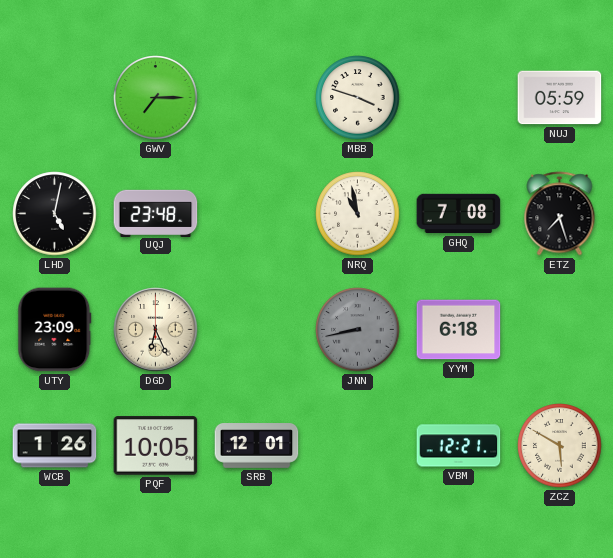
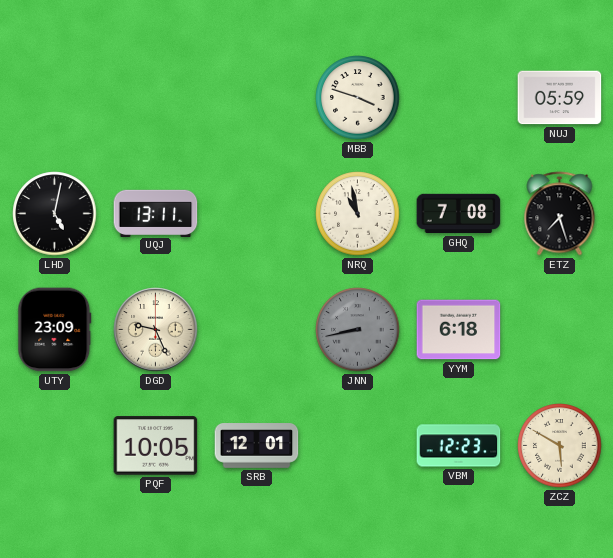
GWV: 7:15 -> none (156, 98)
UQJ: 23:48 -> 13:11 (156, 213)
DGD: 6:26 -> 9:26 (156, 330)
WCB: 1:26 -> none (55, 446)
VBM: 12:21 -> 12:23 (459, 446)
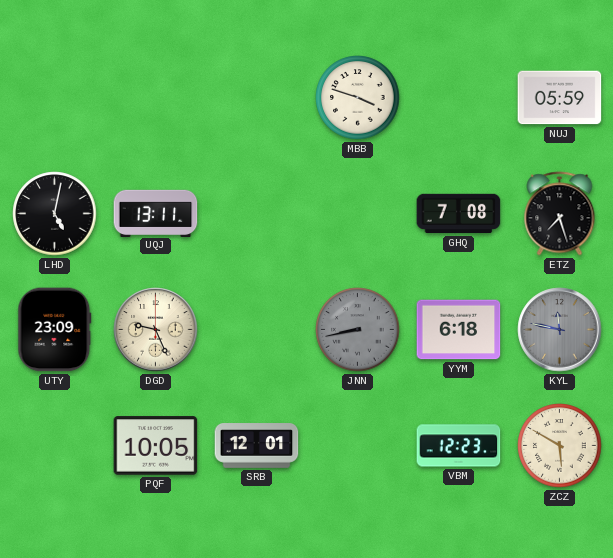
NRQ: 10:58 -> none (358, 214)
KYL: none -> 11:47 (560, 330)
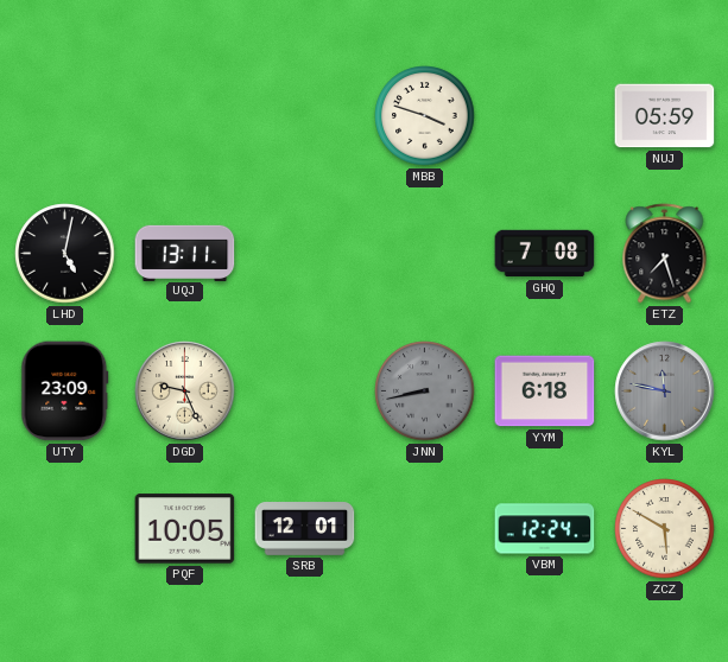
VBM: 12:23 -> 12:24 (545, 529)
